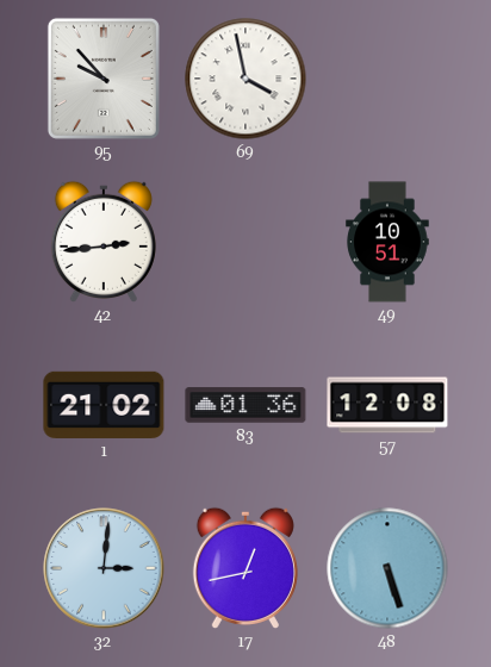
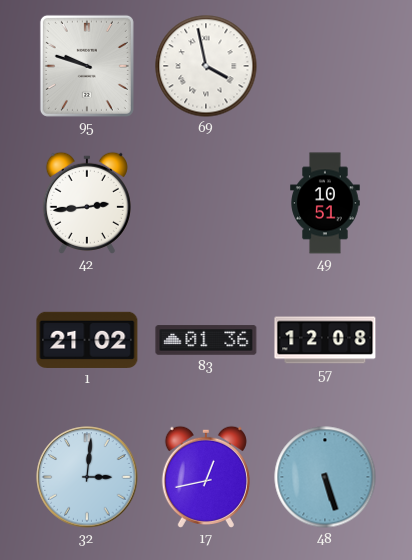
95: 9:53 -> 9:48 (87, 66)
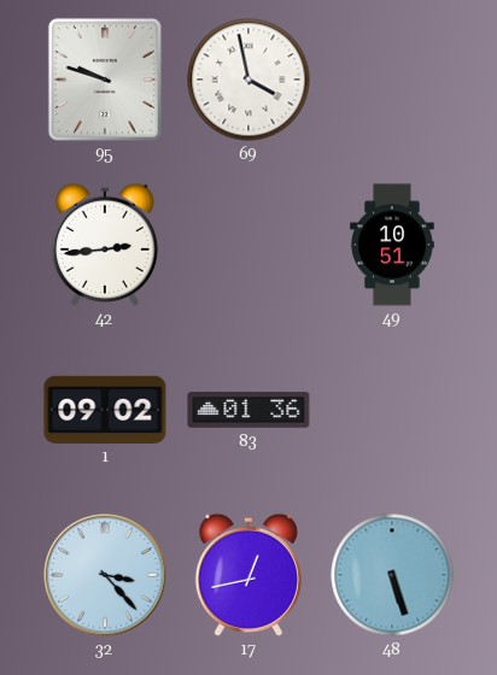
1: 21:02 -> 09:02 (105, 410)
57: 12:08 -> none (325, 340)
32: 3:01 -> 3:23 (105, 575)
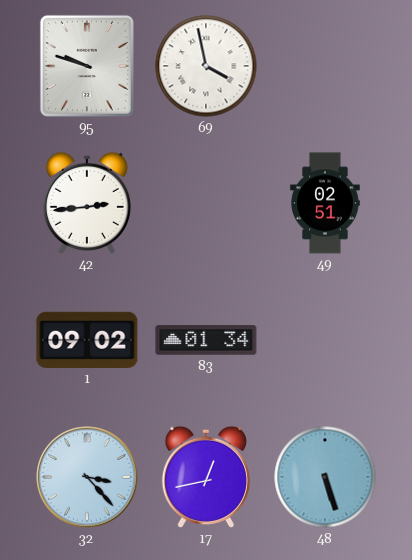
49: 10:51 -> 02:51 (325, 203)
83: 01:36 -> 01:34 (206, 340)
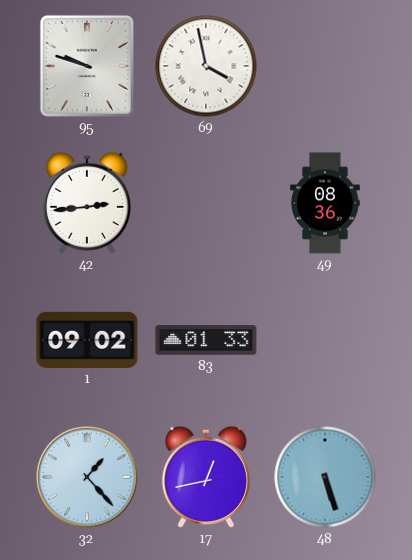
49: 02:51 -> 08:36 (325, 203)
83: 01:34 -> 01:33 (206, 340)
32: 3:23 -> 1:23 (87, 477)
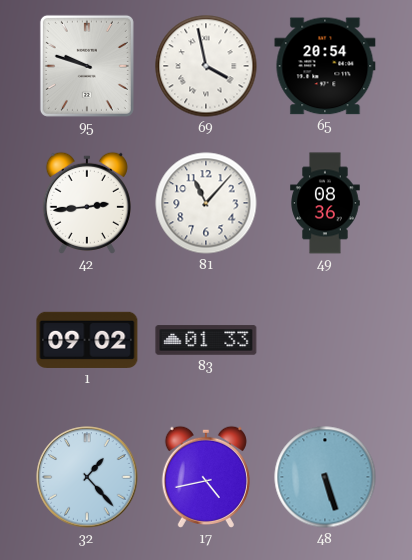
65: none -> 20:54 (325, 66)
81: none -> 11:07 (206, 203)
17: 12:43 -> 4:43 (206, 477)
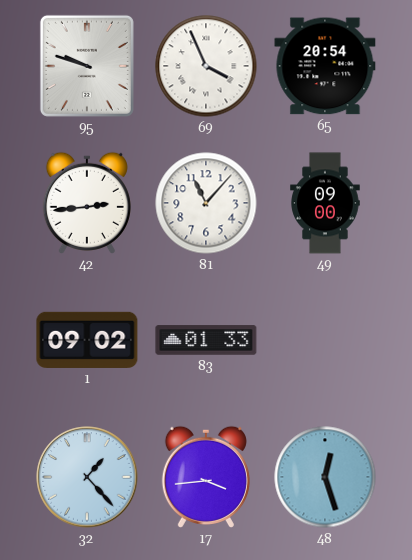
69: 3:58 -> 3:56 (206, 66)
49: 08:36 -> 09:00 (325, 203)
17: 4:43 -> 3:44 (206, 477)
48: 5:27 -> 12:27 (325, 477)
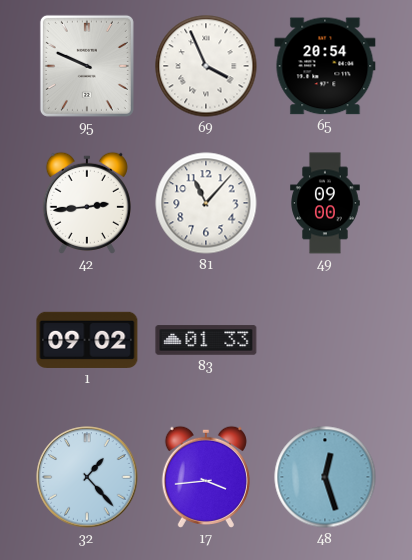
95: 9:48 -> 9:49 (87, 66)
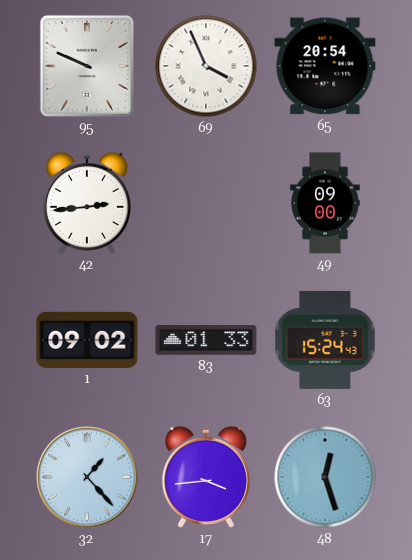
81: 11:07 -> none (206, 203)
63: none -> 15:24 (325, 340)
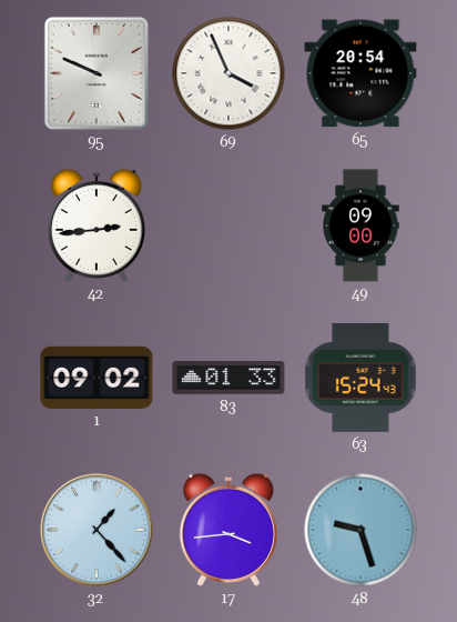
48: 12:27 -> 9:27 (360, 530)
